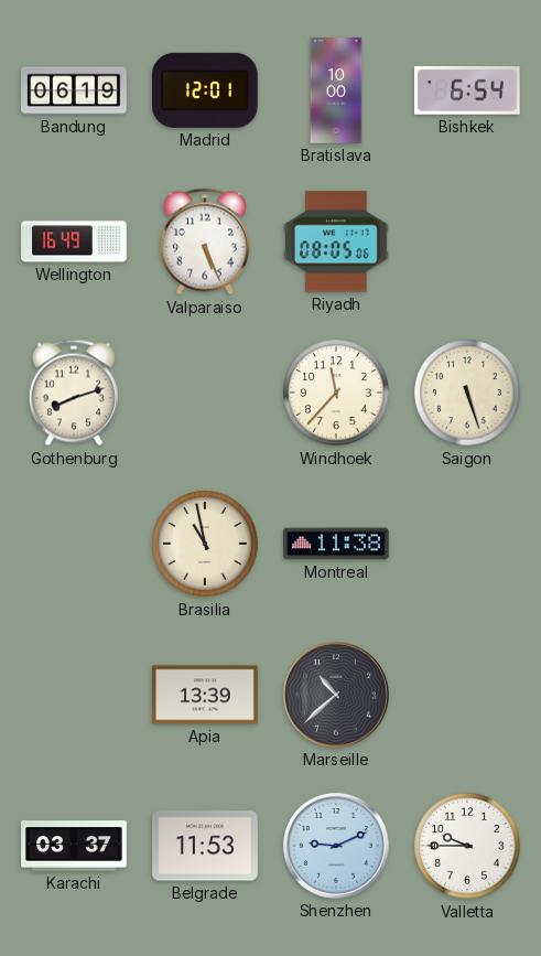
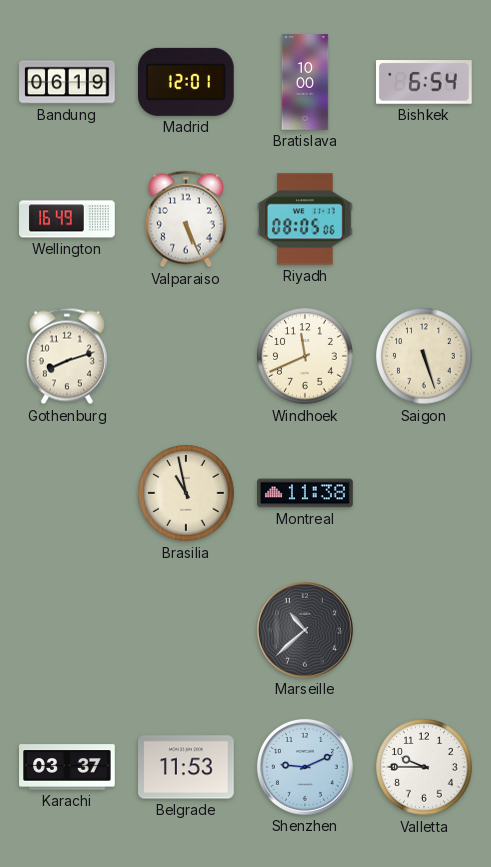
Windhoek: 11:37 -> 11:41 (305, 356)
Apia: 13:39 -> none (205, 695)
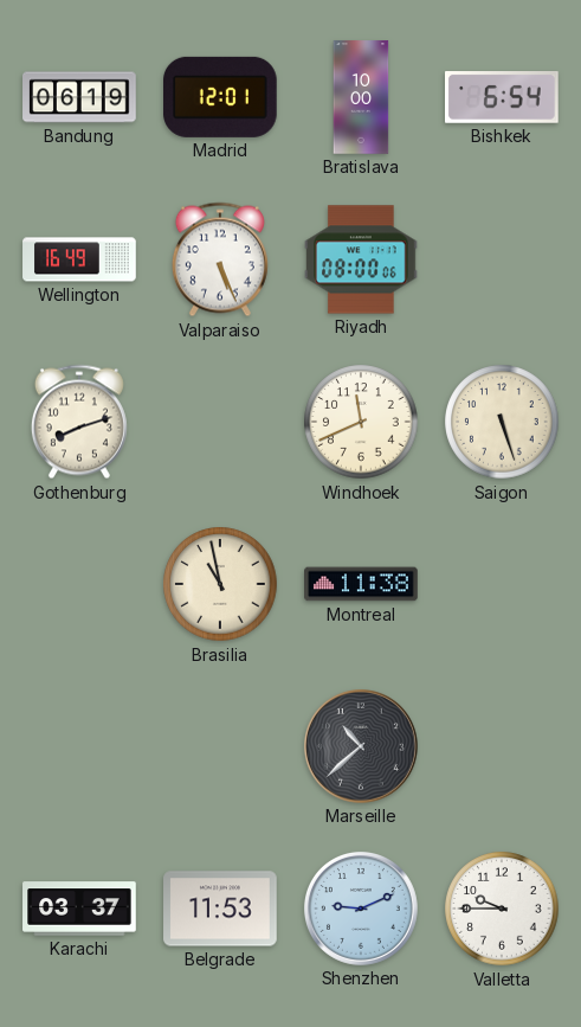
Riyadh: 08:05 -> 08:00 (361, 259)
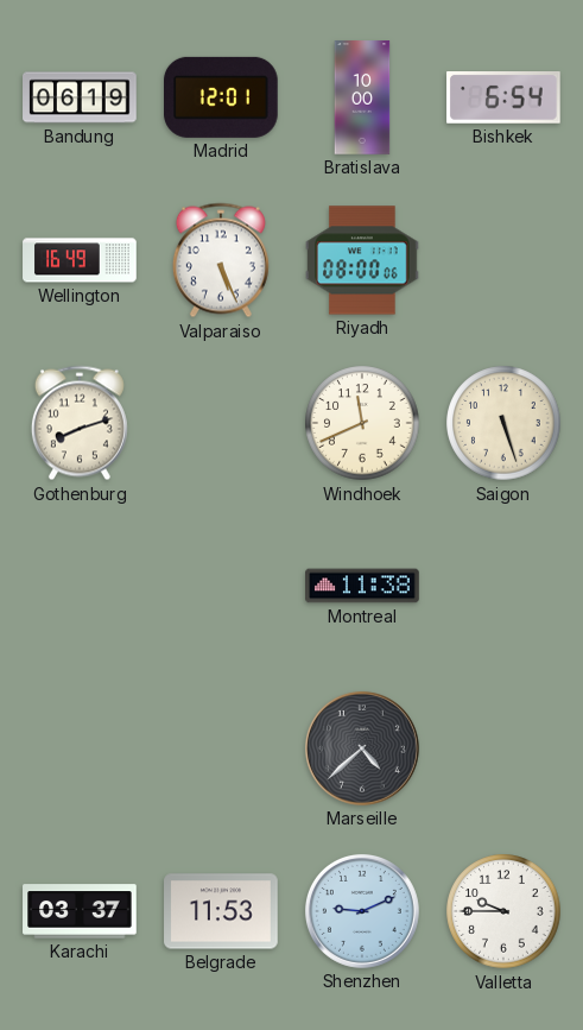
Brasilia: 10:58 -> none (220, 584)
Marseille: 10:38 -> 4:38 (362, 748)
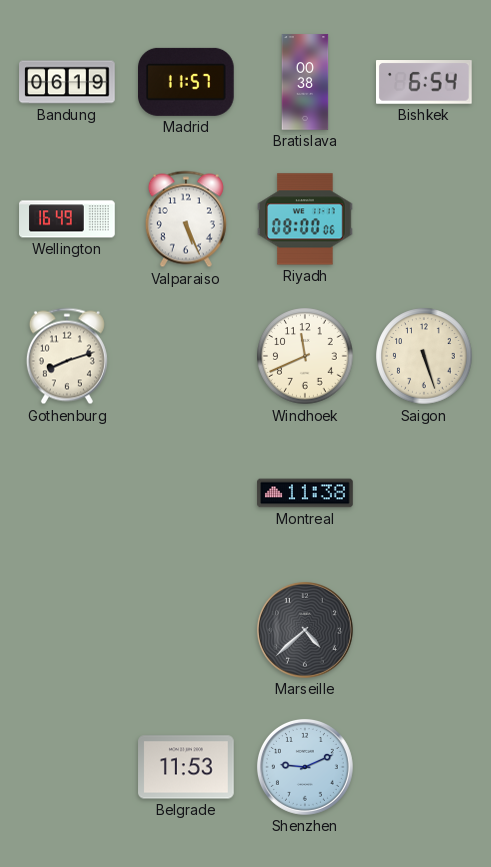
Madrid: 12:01 -> 11:57 (187, 82)
Bratislava: 10:00 -> 00:38 (305, 82)
Karachi: 03:37 -> none (80, 911)
Valletta: 9:45 -> none (503, 911)
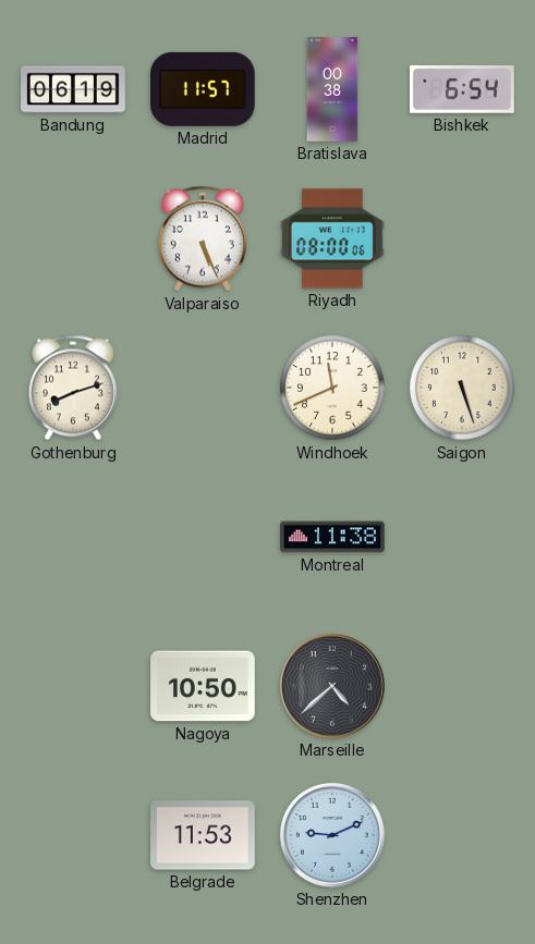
Wellington: 16:49 -> none (67, 219)
Nagoya: none -> 10:50 (203, 686)
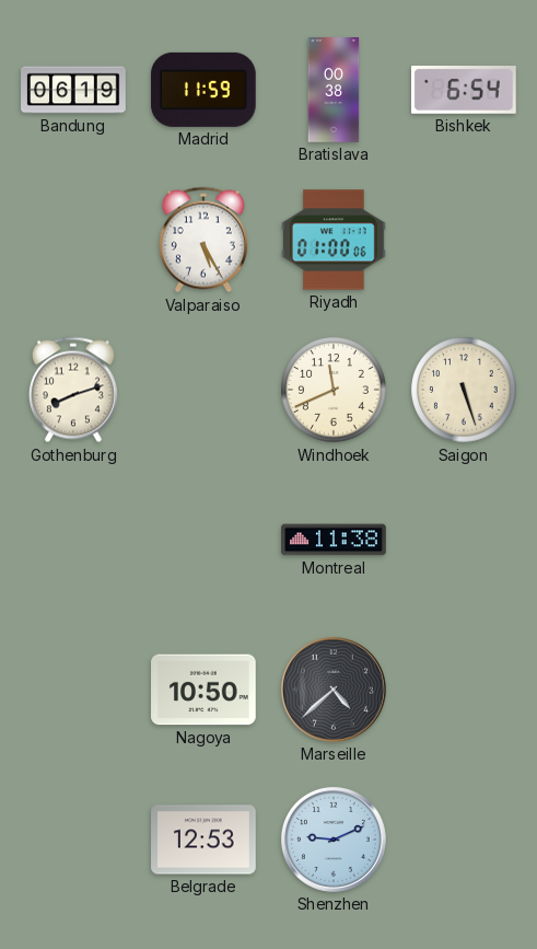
Madrid: 11:57 -> 11:59 (205, 90)
Valparaiso: 5:26 -> 5:25 (203, 240)
Riyadh: 08:00 -> 01:00 (334, 240)
Belgrade: 11:53 -> 12:53 (203, 840)
